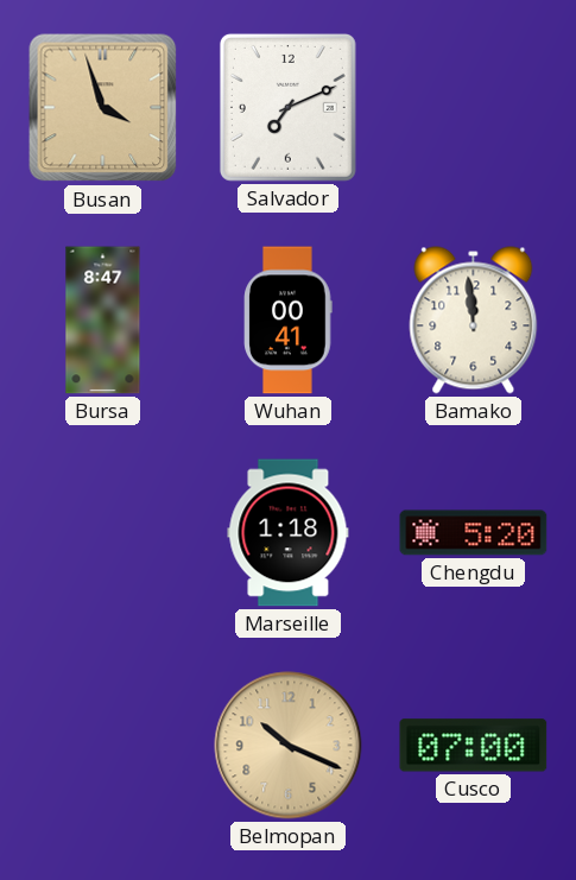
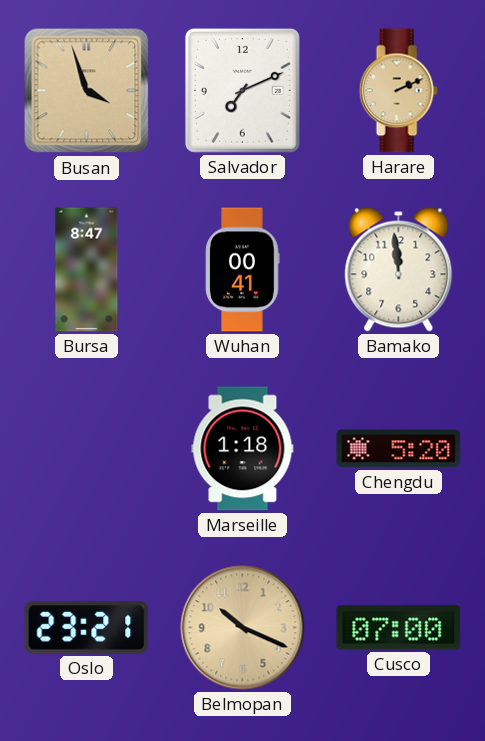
Harare: none -> 2:11 (398, 91)
Oslo: none -> 23:21 (87, 627)
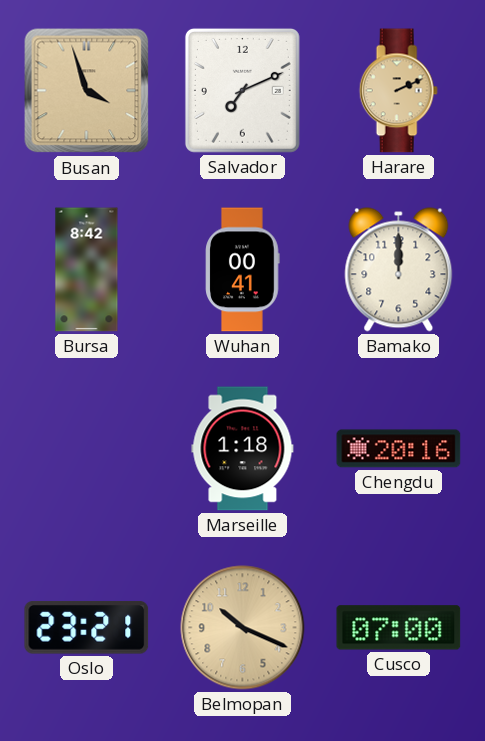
Bursa: 8:47 -> 8:42 (87, 270)
Bamako: 11:59 -> 12:00 (399, 270)
Chengdu: 5:20 -> 20:16 (399, 449)
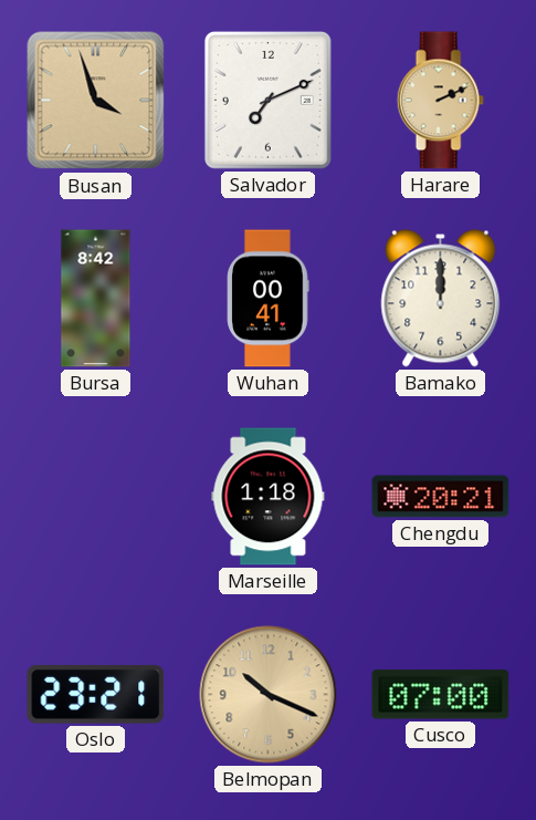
Chengdu: 20:16 -> 20:21 (441, 497)
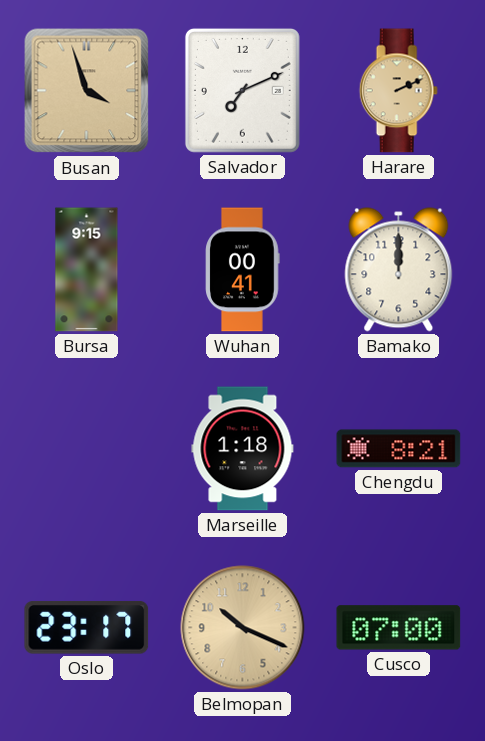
Bursa: 8:42 -> 9:15 (87, 270)
Chengdu: 20:21 -> 8:21 (399, 449)
Oslo: 23:21 -> 23:17 (87, 627)
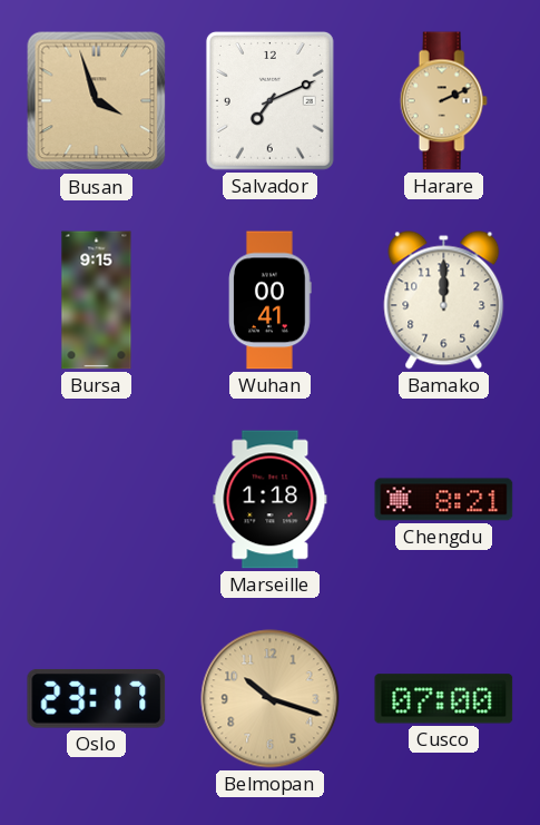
Belmopan: 10:19 -> 10:18 (271, 699)
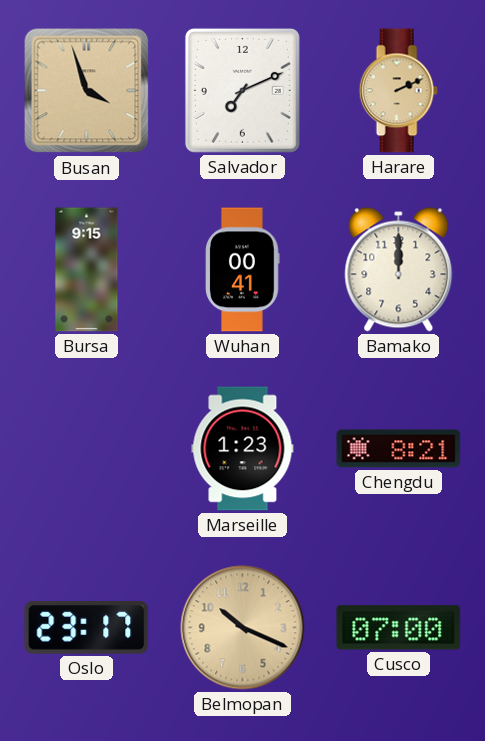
Marseille: 1:18 -> 1:23 (243, 449)
Belmopan: 10:18 -> 10:19 (243, 628)
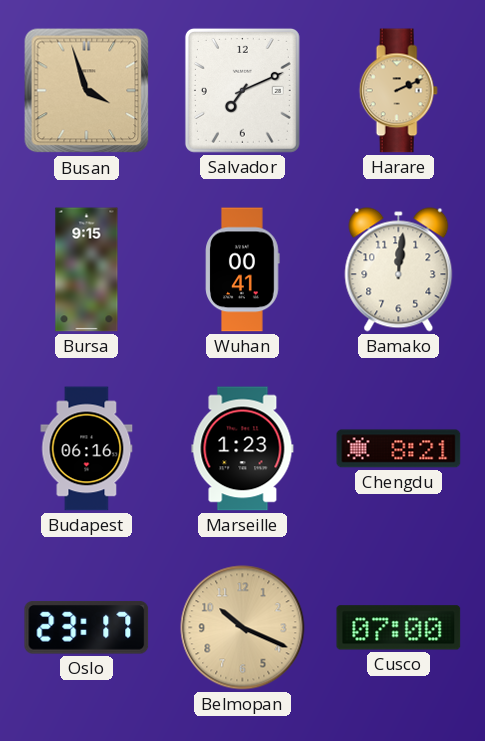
Bamako: 12:00 -> 12:01 (399, 270)
Budapest: none -> 06:16 (87, 449)
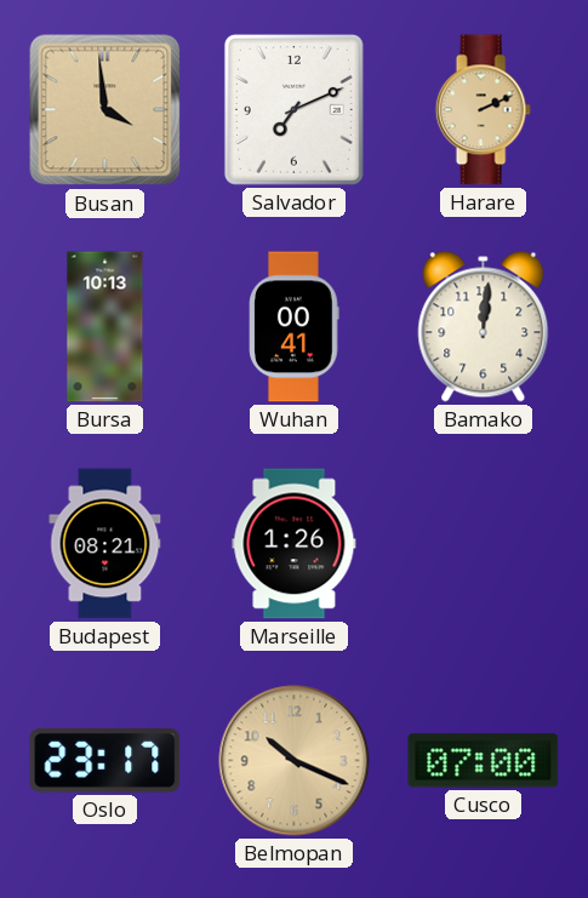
Busan: 3:57 -> 3:59 (105, 110)
Bursa: 9:15 -> 10:13 (105, 327)
Budapest: 06:16 -> 08:21 (105, 544)
Marseille: 1:23 -> 1:26 (295, 544)
Chengdu: 8:21 -> none (399, 449)
